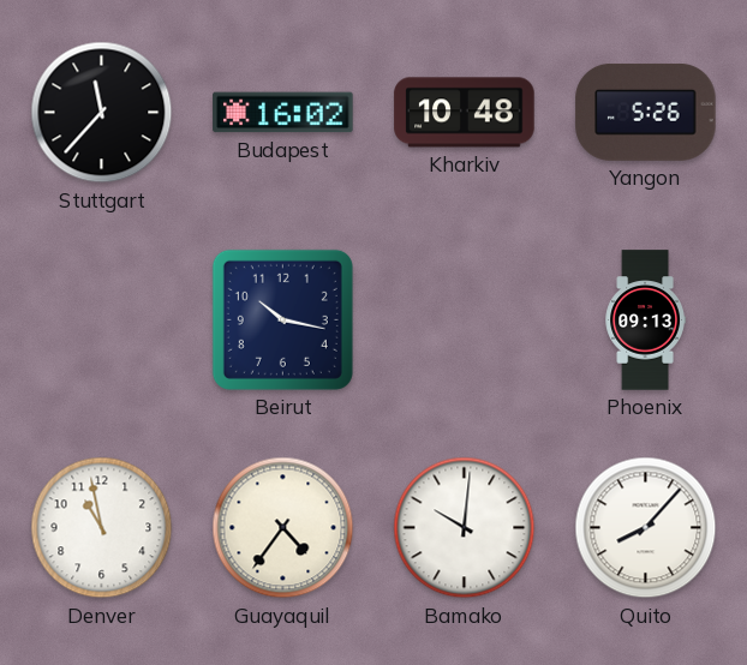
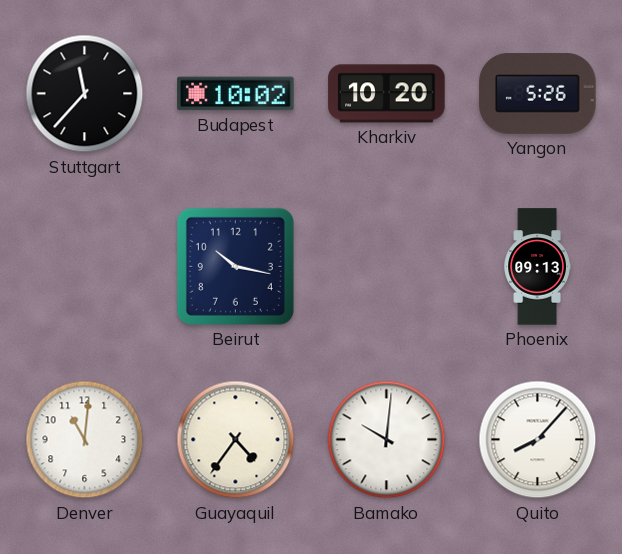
Budapest: 16:02 -> 10:02 (236, 94)
Kharkiv: 10:48 -> 10:20 (387, 94)
Denver: 10:58 -> 11:01 (85, 440)
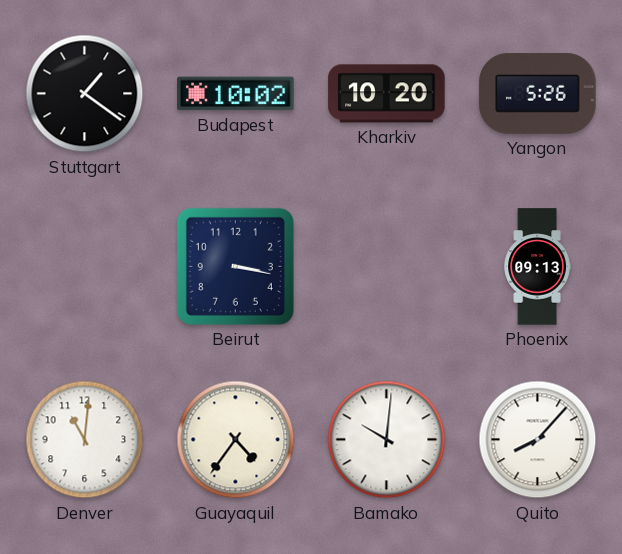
Stuttgart: 11:37 -> 1:21 (85, 94)
Beirut: 10:17 -> 3:17 (235, 266)
